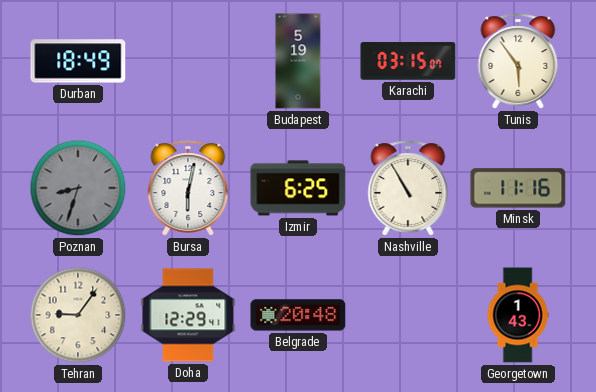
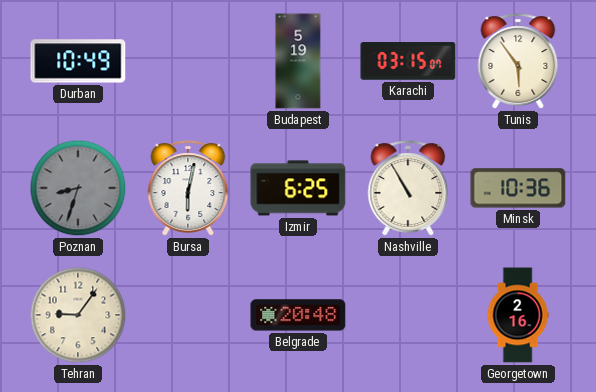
Durban: 18:49 -> 10:49 (78, 61)
Minsk: 11:16 -> 10:36 (518, 188)
Doha: 12:29 -> none (188, 315)
Georgetown: 1:43 -> 2:16 (518, 315)
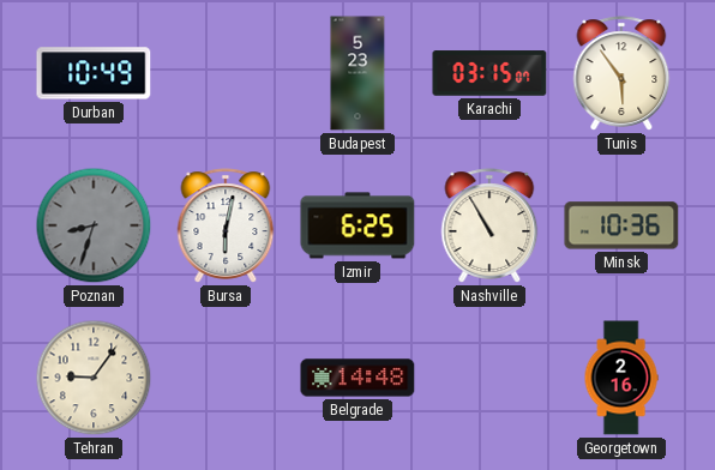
Budapest: 5:19 -> 5:23 (357, 73)
Belgrade: 20:48 -> 14:48 (357, 378)
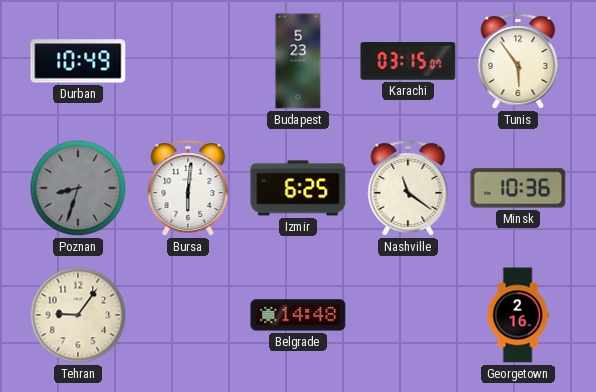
Bursa: 6:02 -> 6:01 (188, 188)
Nashville: 10:55 -> 11:21 (408, 188)
